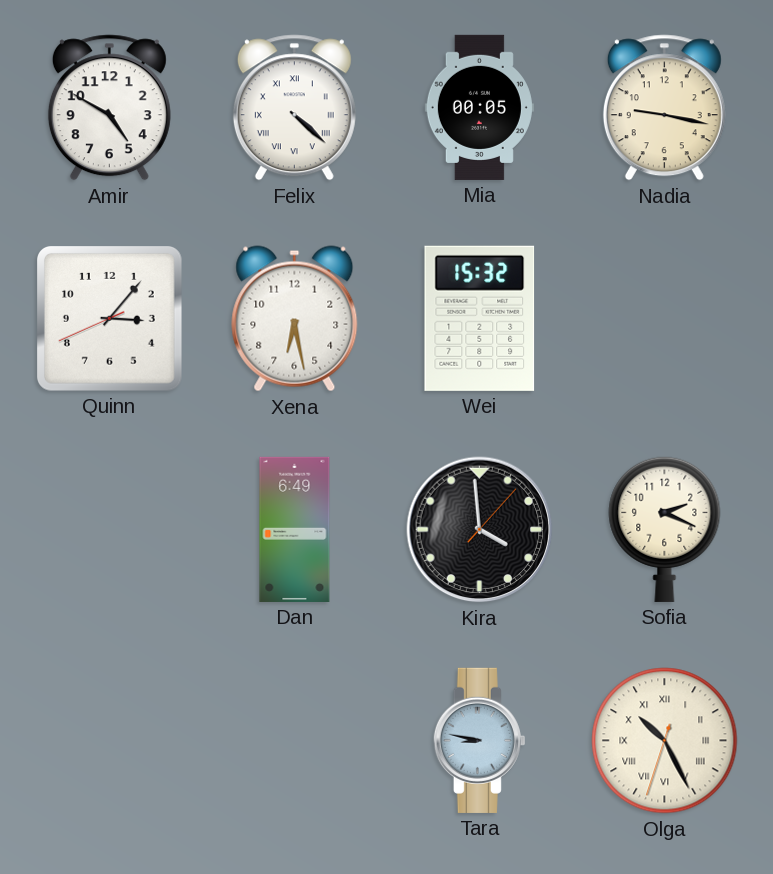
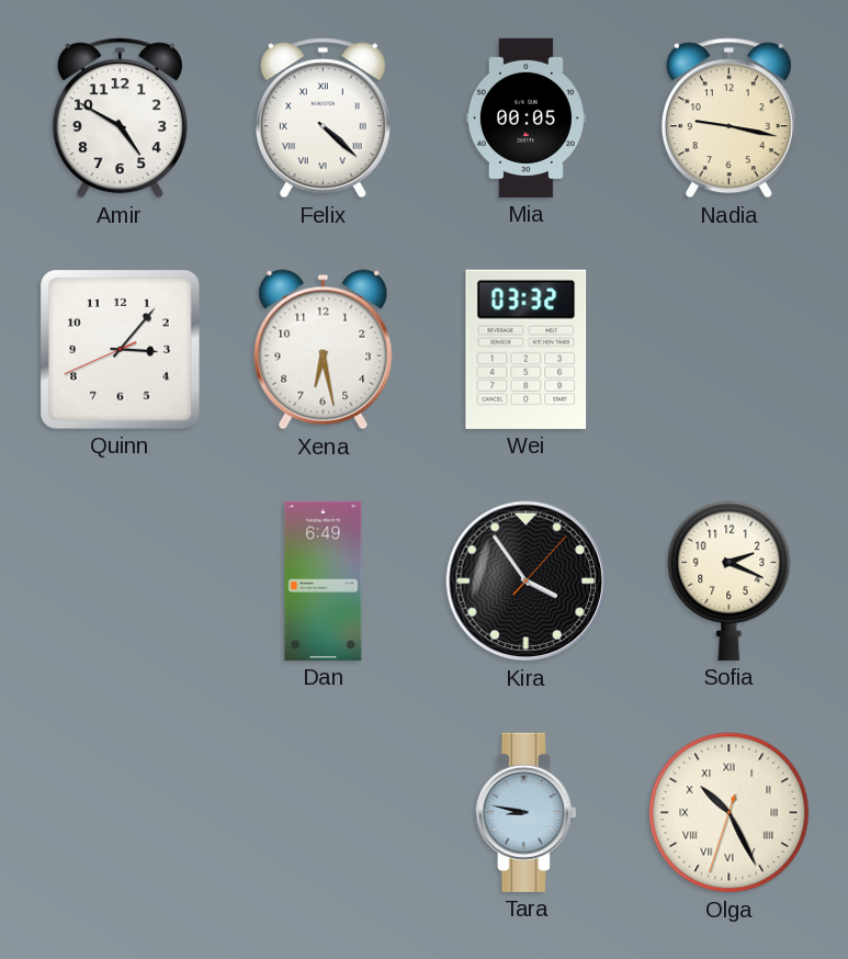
Wei: 15:32 -> 03:32 (527, 349)
Kira: 3:59 -> 3:54 (527, 582)
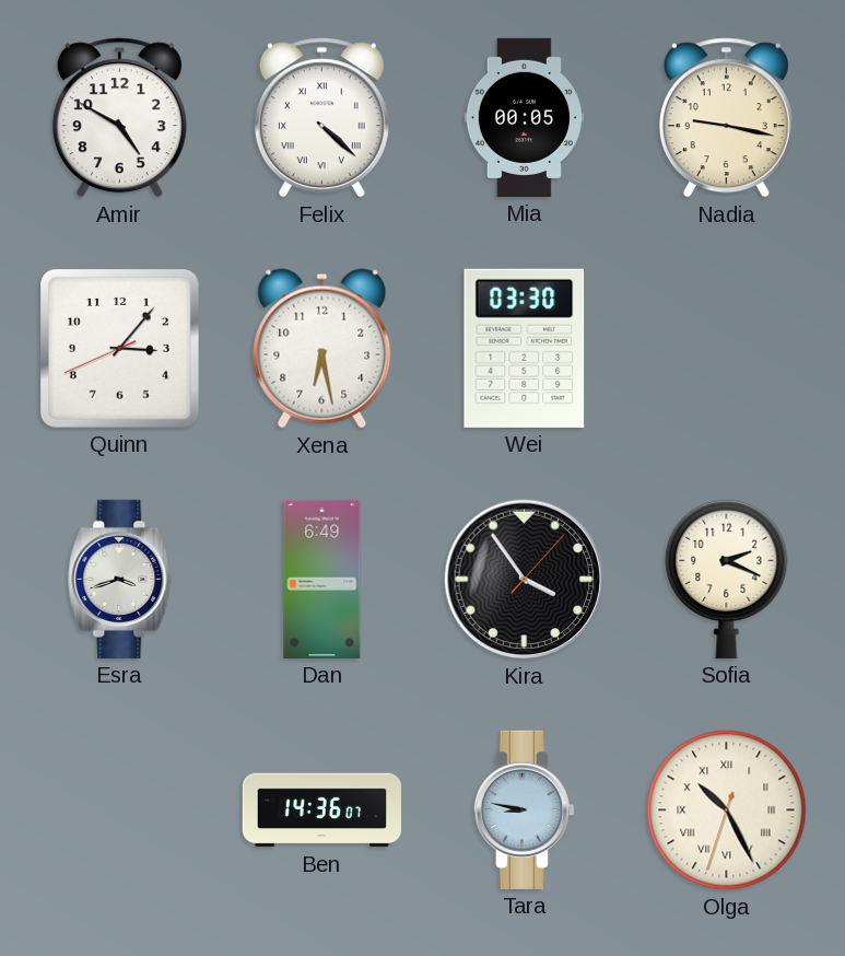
Wei: 03:32 -> 03:30 (525, 348)
Esra: none -> 3:42 (120, 579)
Ben: none -> 14:36 (321, 811)
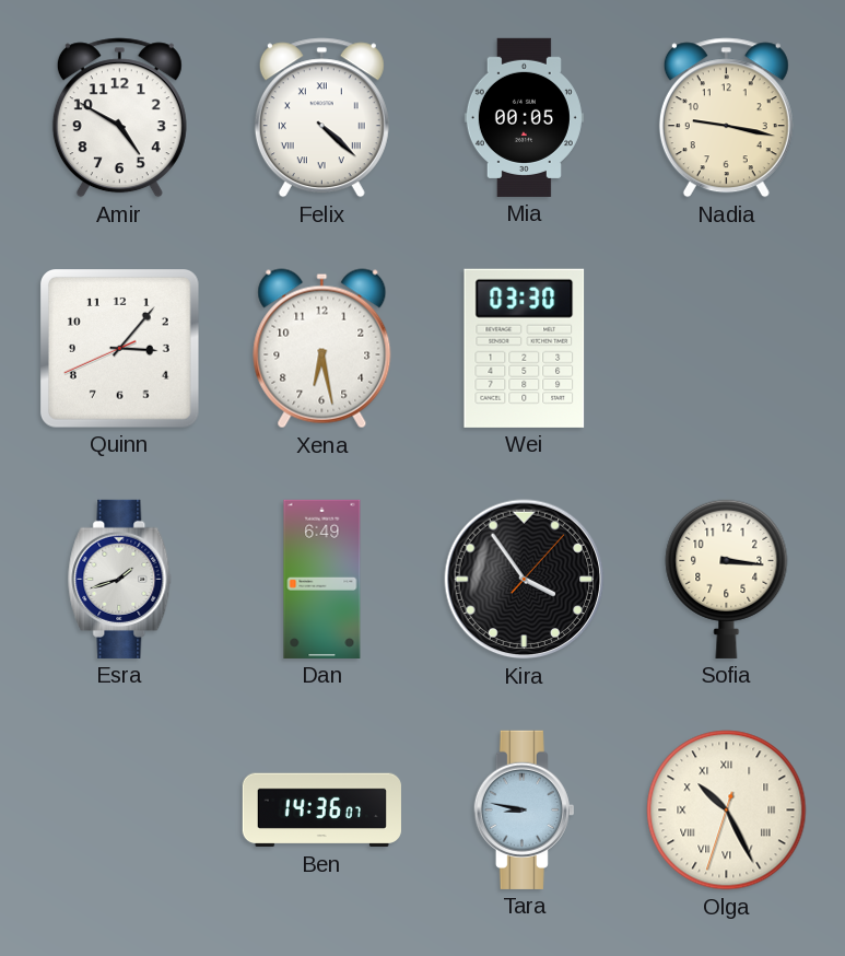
Esra: 3:42 -> 1:42 (120, 579)
Sofia: 2:19 -> 3:16 (727, 579)
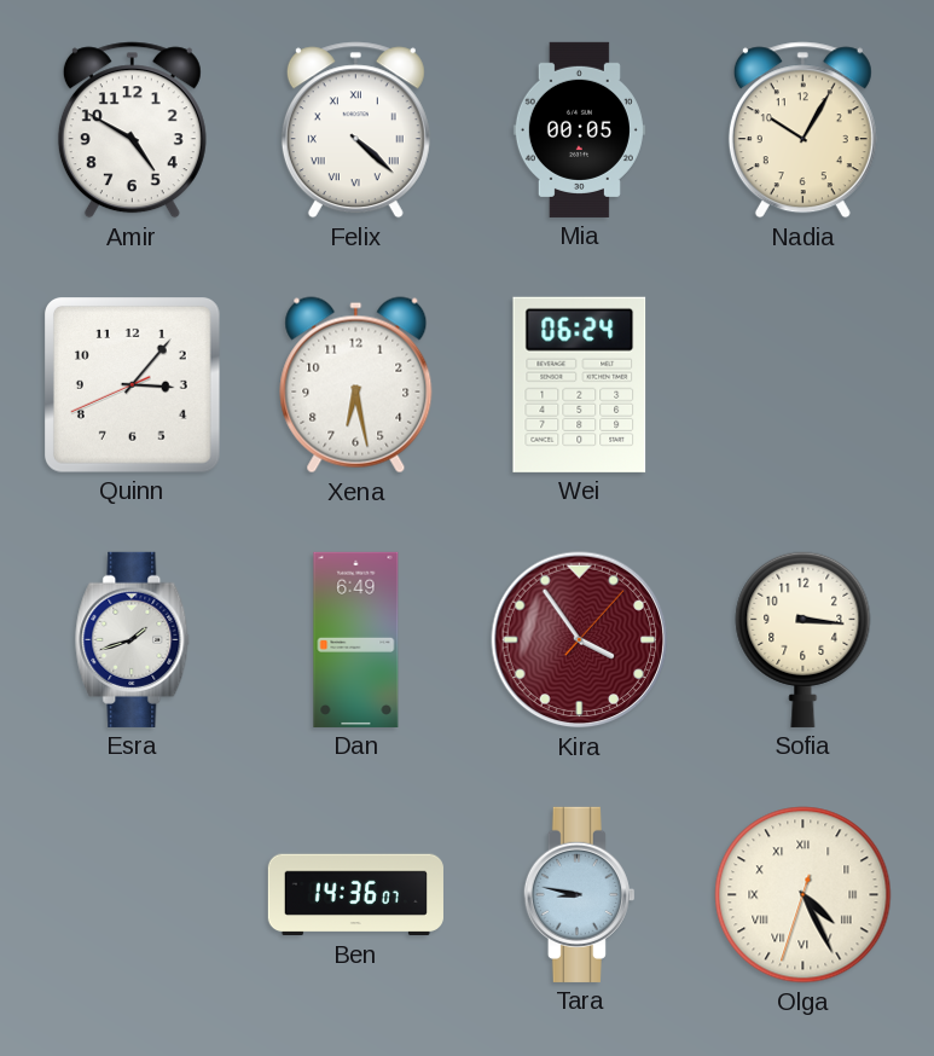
Nadia: 9:17 -> 10:05 (802, 130)
Wei: 03:30 -> 06:24 (580, 384)
Kira dial: black -> burgundy (580, 640)
Olga: 10:25 -> 4:25 (804, 895)
